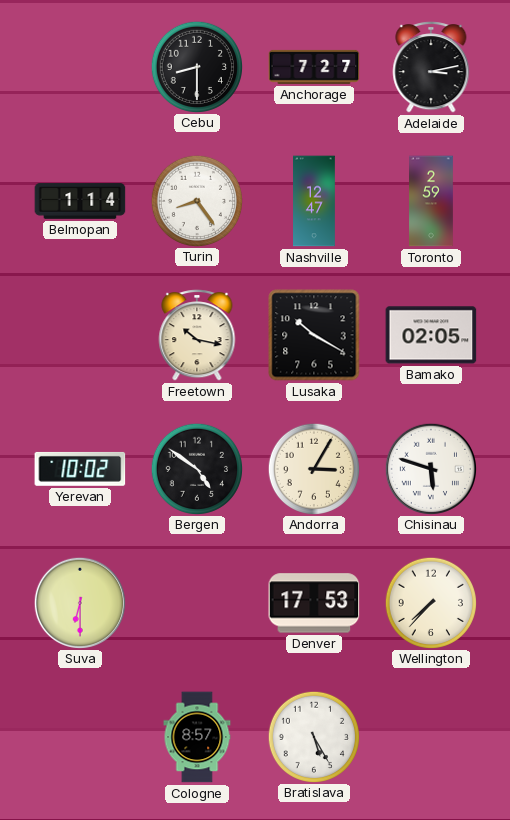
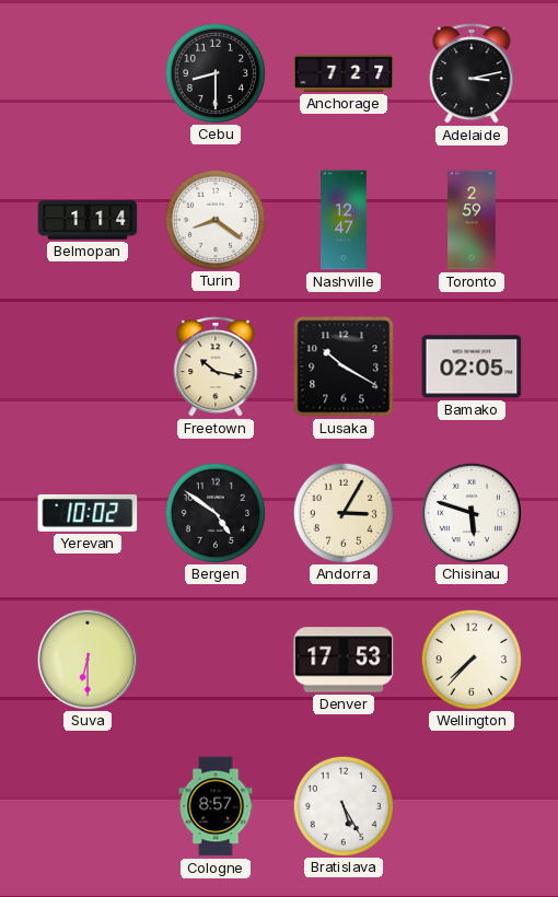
Turin: 8:24 -> 8:21 (214, 219)
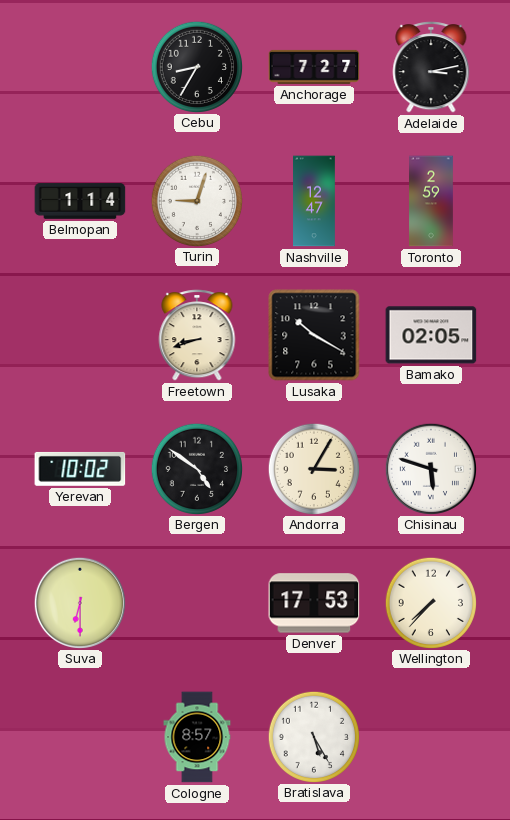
Cebu: 8:30 -> 8:35 (196, 66)
Turin: 8:21 -> 9:03 (196, 200)
Freetown: 10:17 -> 8:42 (197, 335)
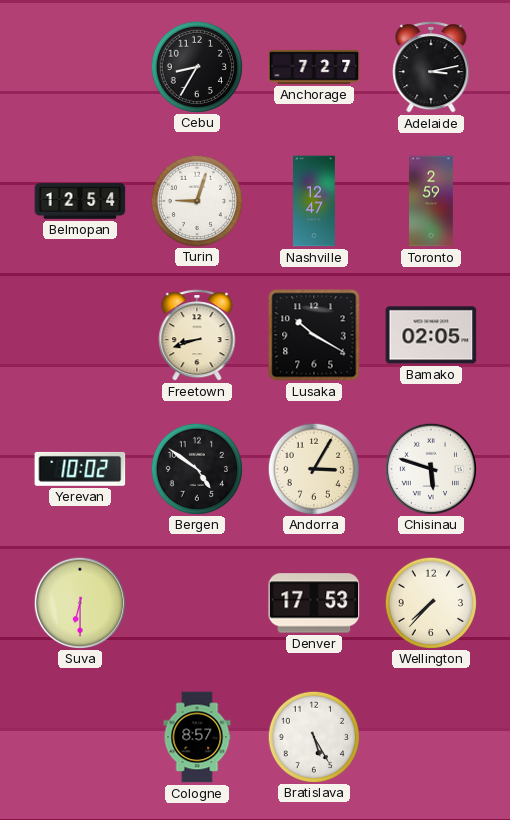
Belmopan: 1:14 -> 12:54 (80, 201)
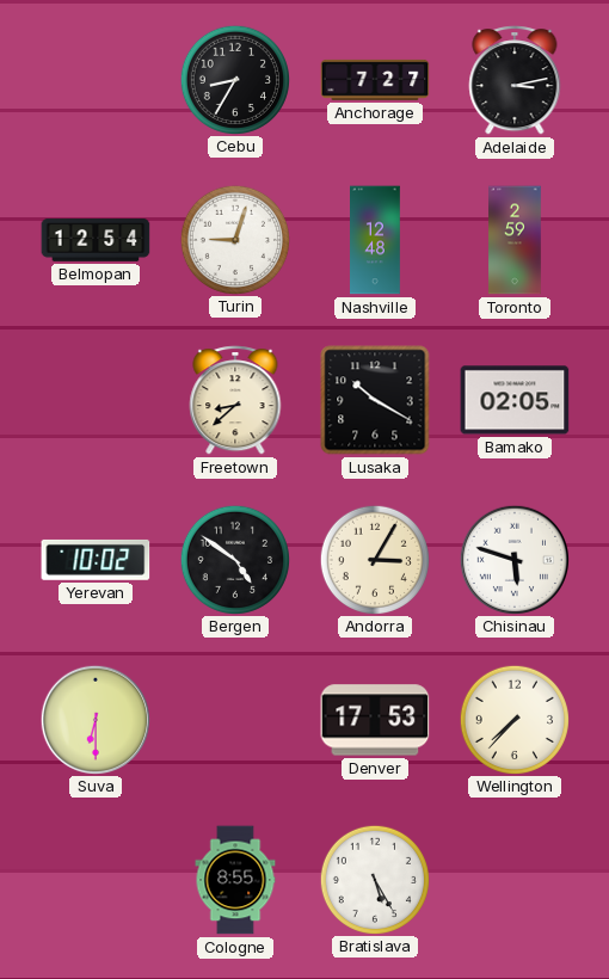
Nashville: 12:47 -> 12:48 (376, 240)
Freetown: 8:42 -> 8:38 (235, 400)
Cologne: 8:57 -> 8:55 (235, 880)
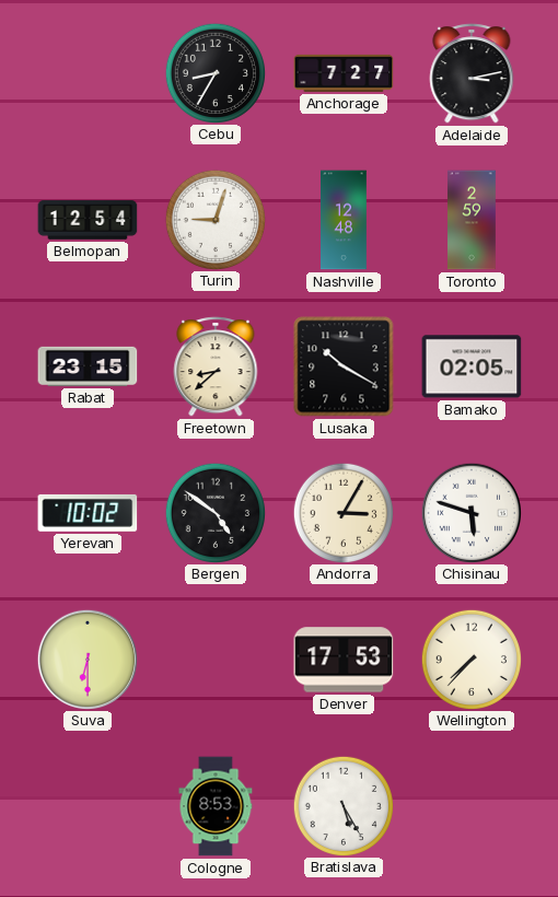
Rabat: none -> 23:15 (88, 366)
Cologne: 8:55 -> 8:53 (216, 806)
